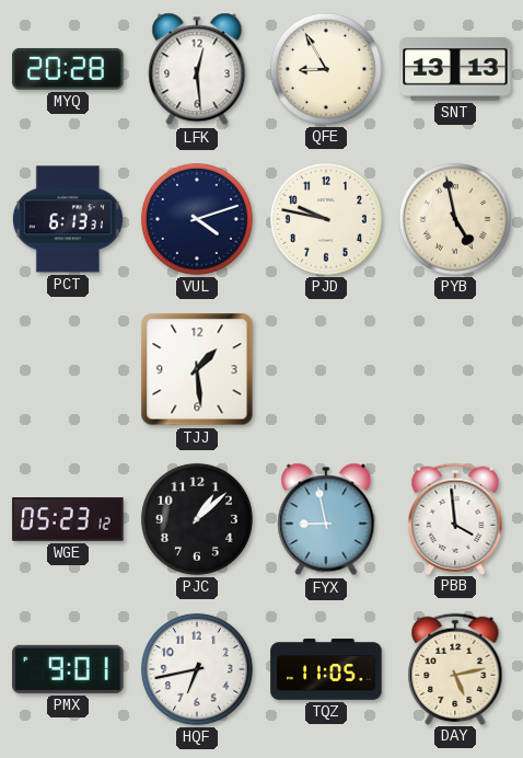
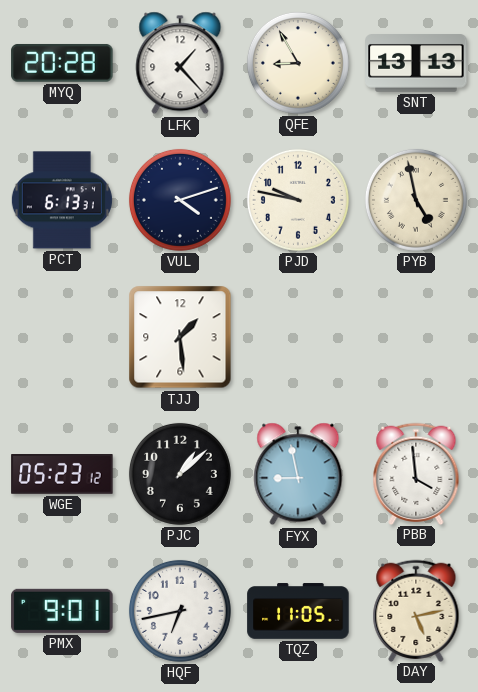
LFK: 12:29 -> 1:23 (180, 63)
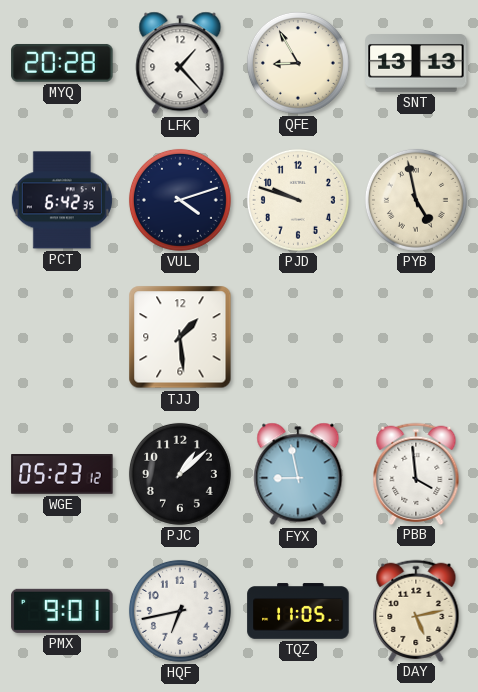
PCT: 6:13 -> 6:42 (62, 200)
PJD: 9:47 -> 9:48 (298, 200)
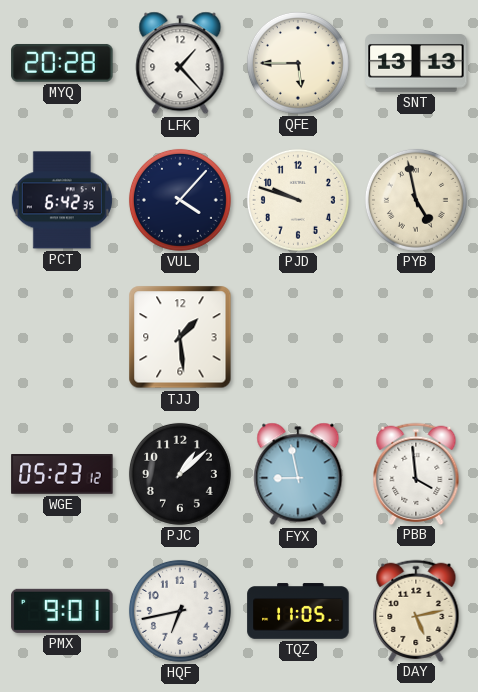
QFE: 8:55 -> 5:45 (298, 63)
VUL: 4:12 -> 4:07 (180, 200)
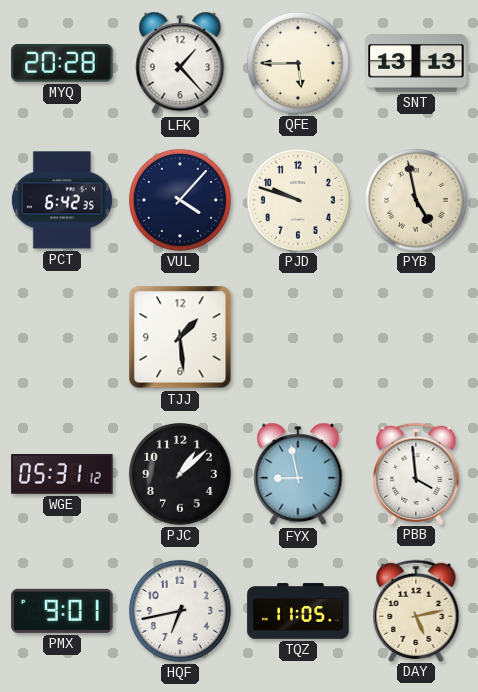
WGE: 05:23 -> 05:31 (62, 475)
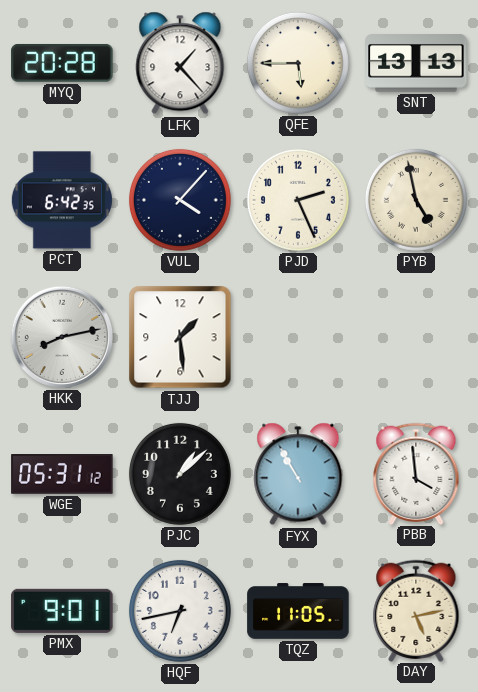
PJD: 9:48 -> 2:26 (298, 200)
HKK: none -> 8:13 (62, 337)
FYX: 8:58 -> 10:55 (298, 474)
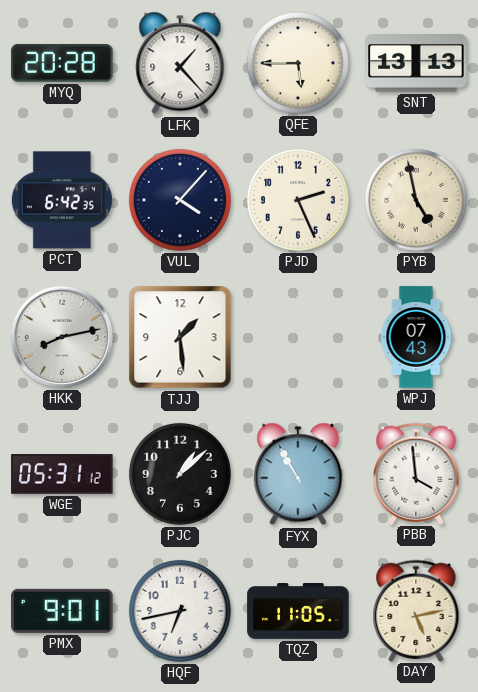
WPJ: none -> 07:43 (416, 337)
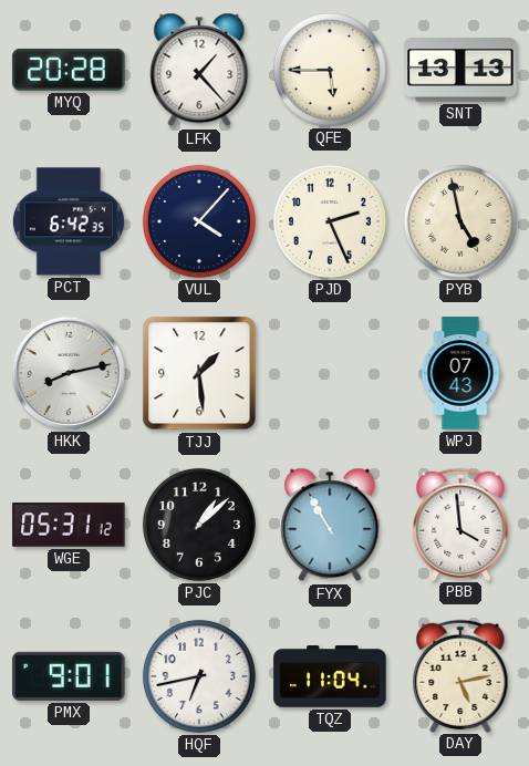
TQZ: 11:05 -> 11:04 (330, 676)
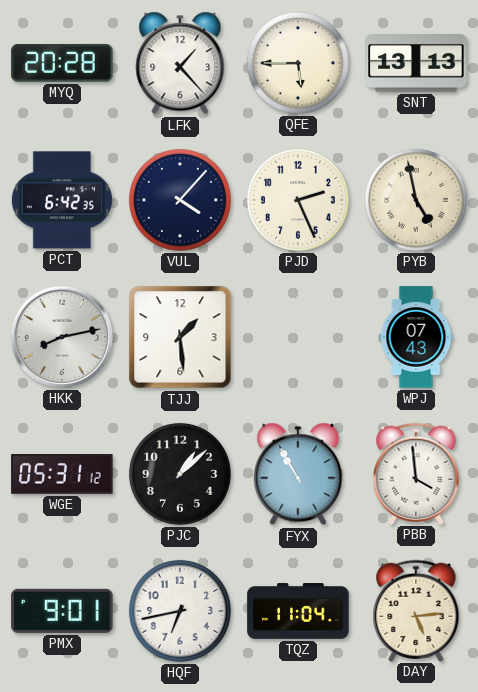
DAY: 5:13 -> 5:14 (416, 610)
